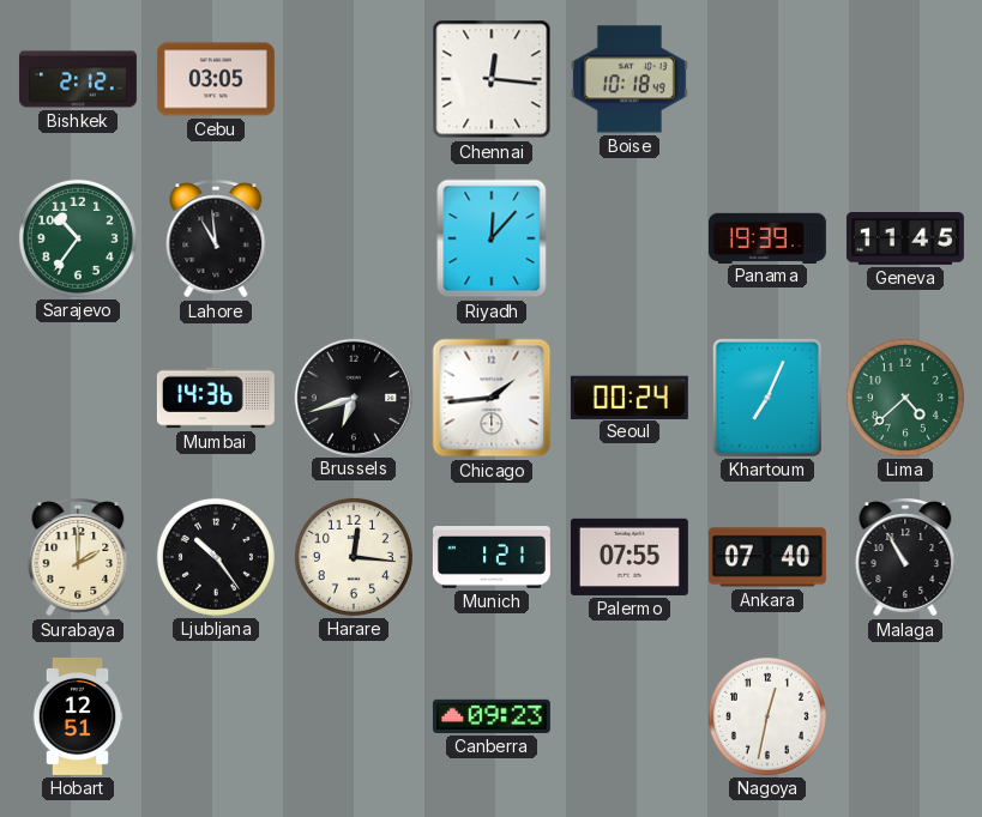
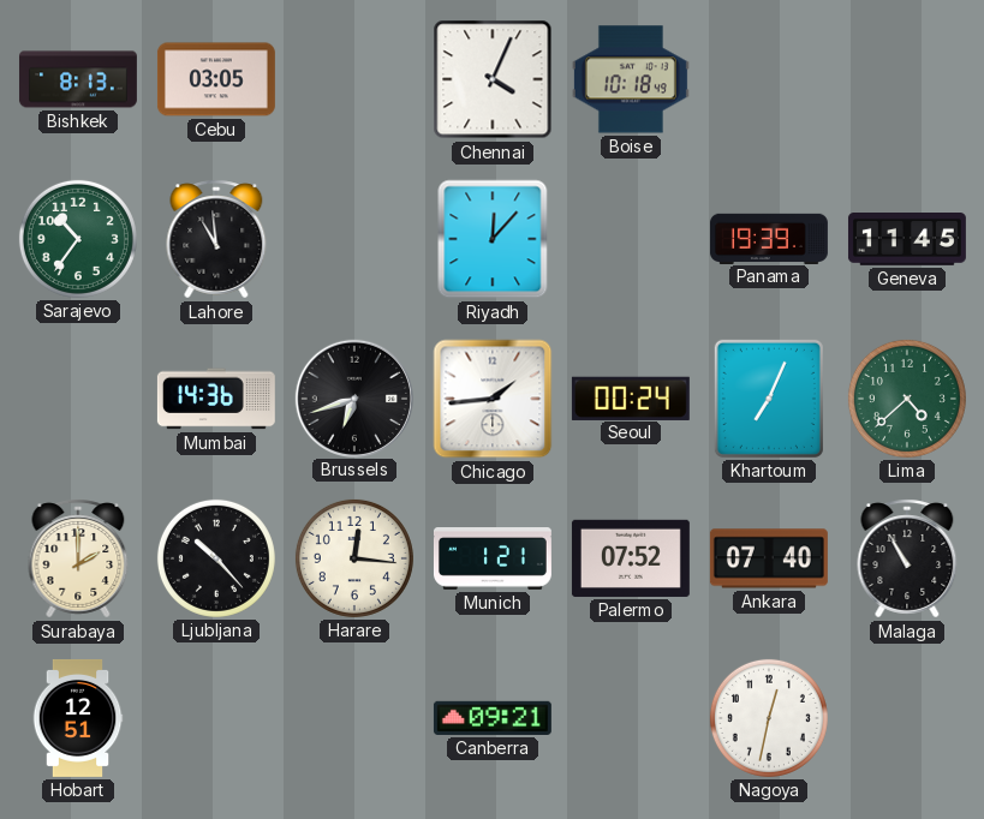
Bishkek: 2:12 -> 8:13 (78, 79)
Chennai: 12:16 -> 4:04 (493, 79)
Ljubljana: 10:24 -> 10:23 (216, 558)
Palermo: 07:55 -> 07:52 (631, 558)
Canberra: 09:23 -> 09:21 (493, 718)
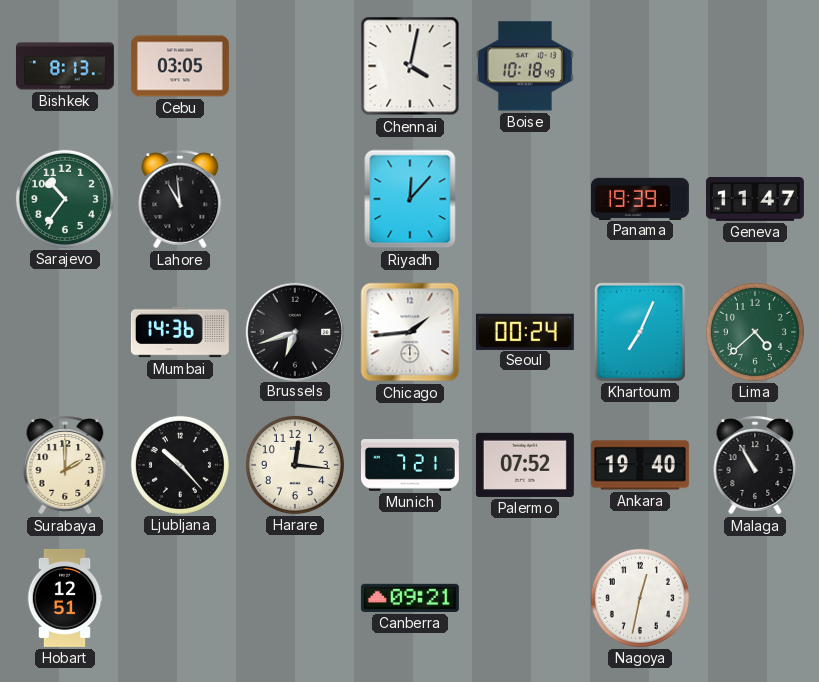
Chennai: 4:04 -> 4:02 (410, 66)
Geneva: 11:45 -> 11:47 (755, 200)
Munich: 1:21 -> 7:21 (410, 466)
Ankara: 07:40 -> 19:40 (640, 465)
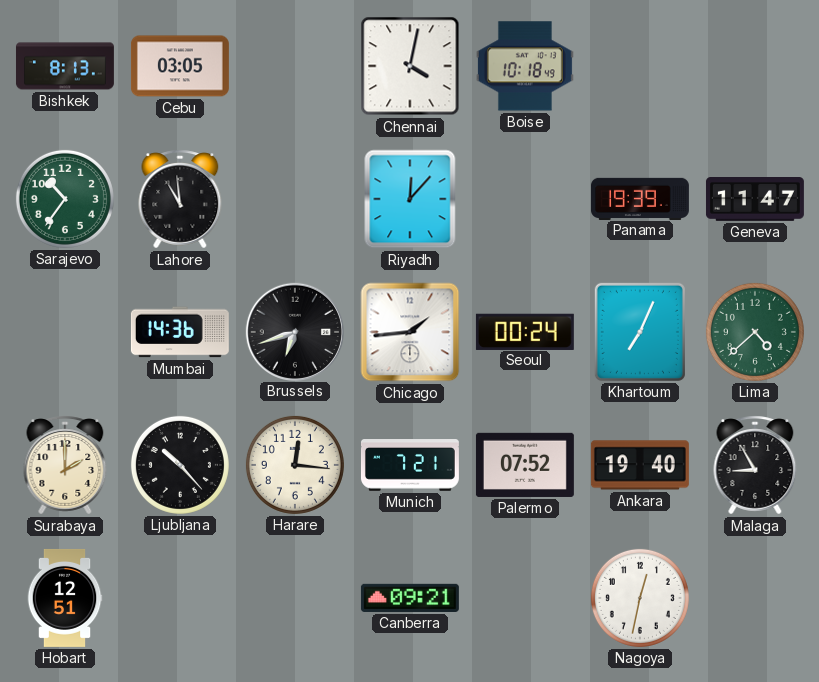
Malaga: 10:55 -> 8:55 (755, 465)
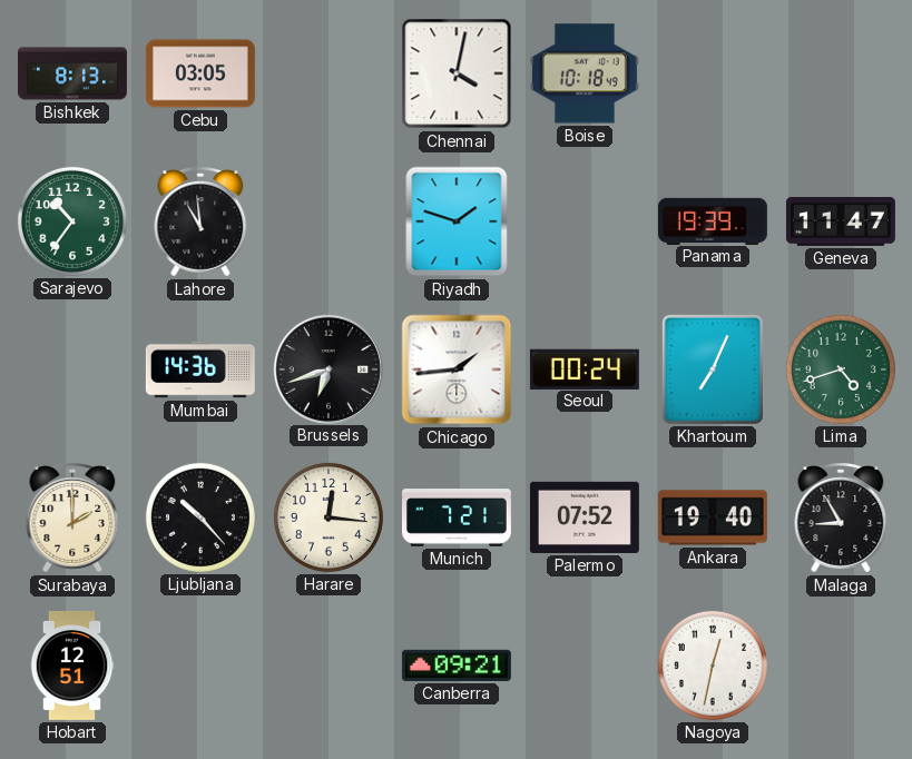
Riyadh: 12:07 -> 1:48 (457, 221)
Lima: 4:38 -> 4:42 (841, 369)
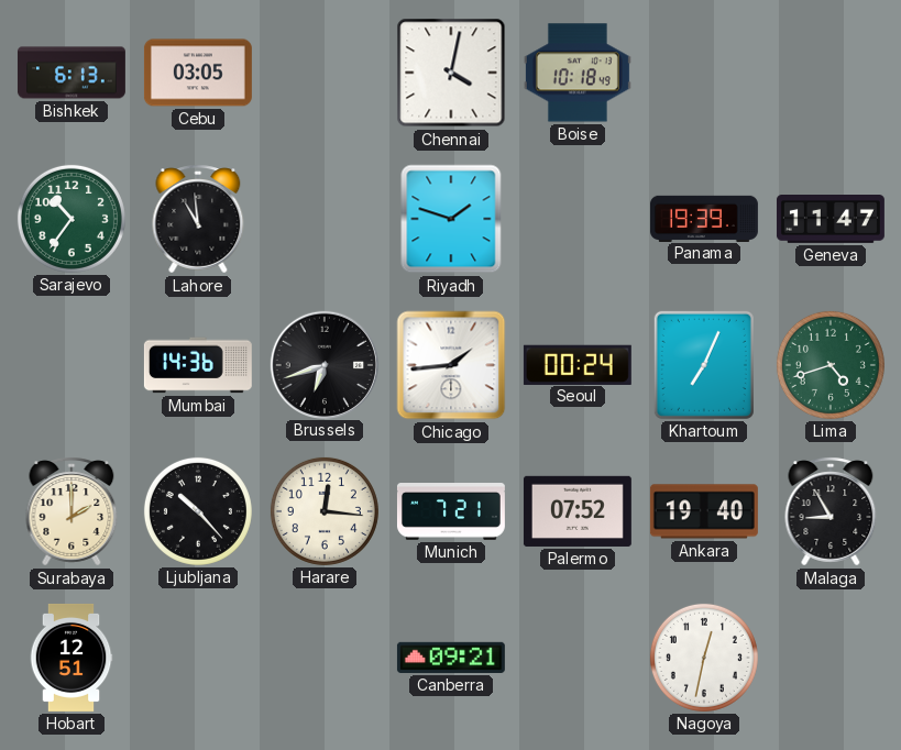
Bishkek: 8:13 -> 6:13 (72, 73)
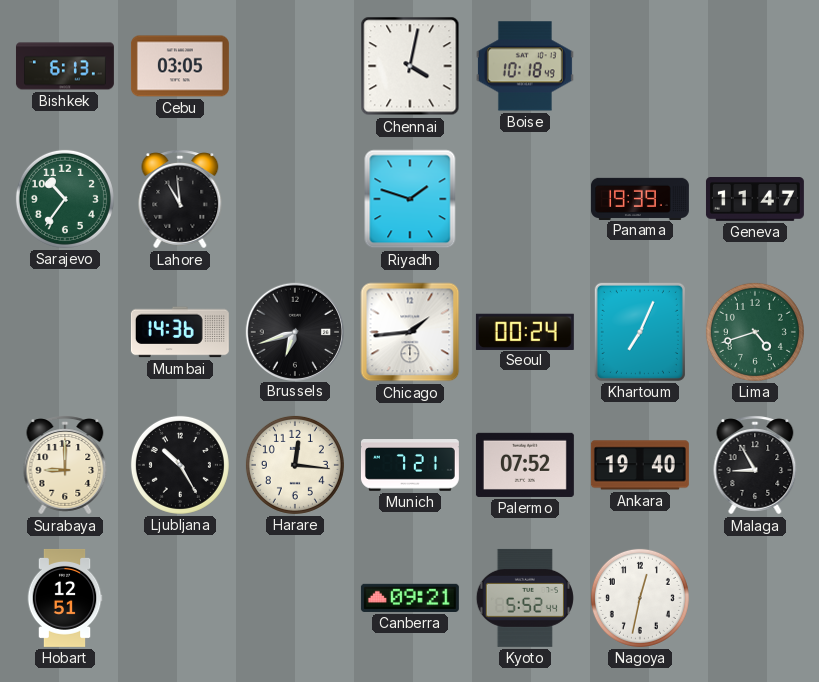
Surabaya: 2:00 -> 9:00 (65, 465)
Ljubljana: 10:23 -> 10:25 (180, 465)
Kyoto: none -> 5:52 (525, 598)
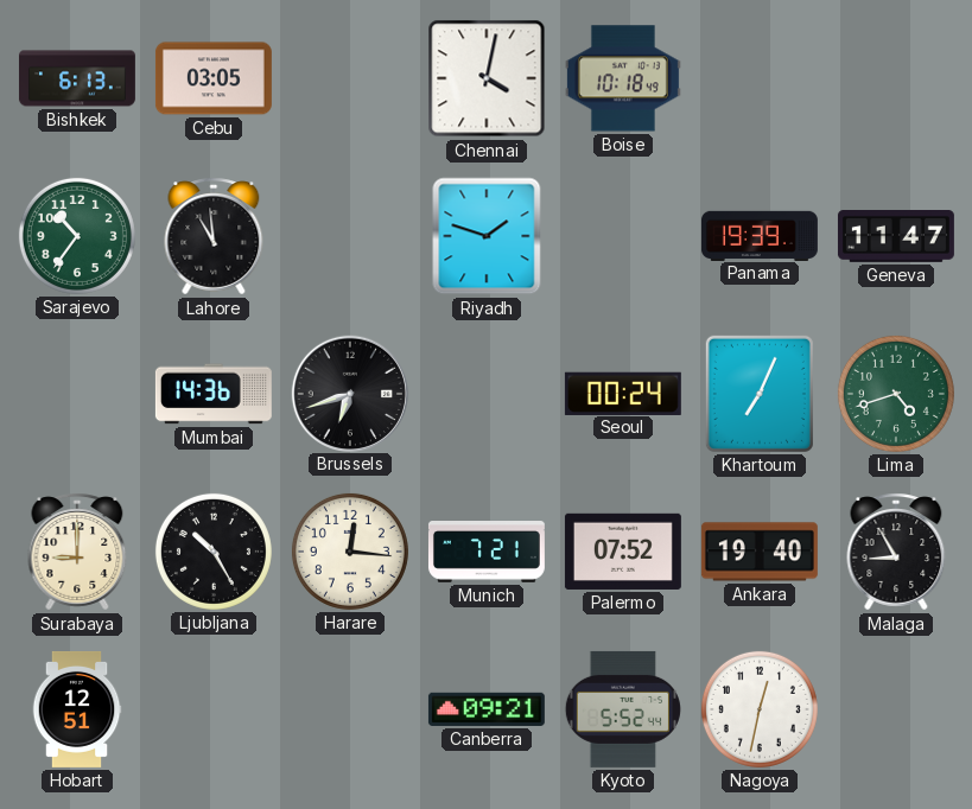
Chicago: 1:44 -> none (410, 332)
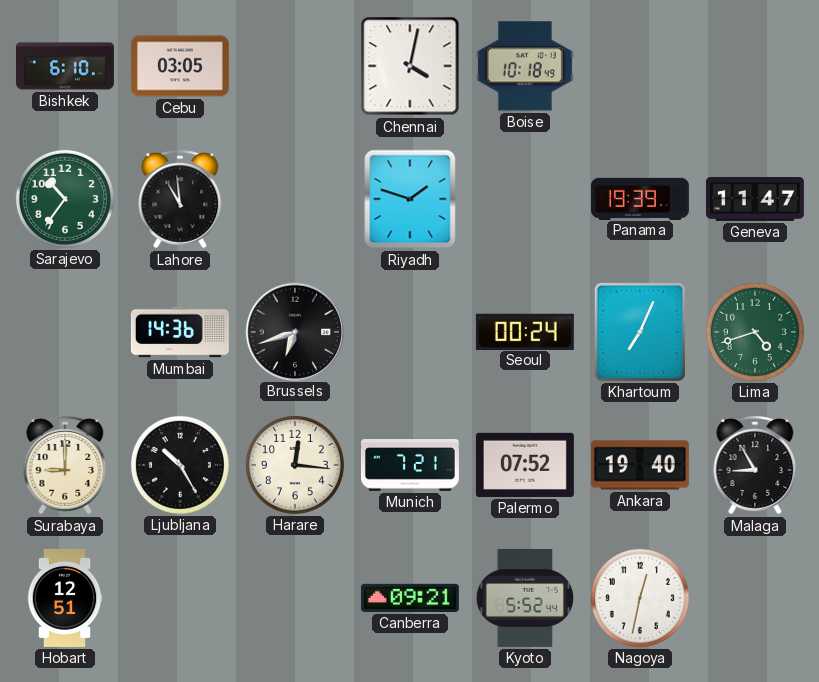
Bishkek: 6:13 -> 6:10 (65, 66)
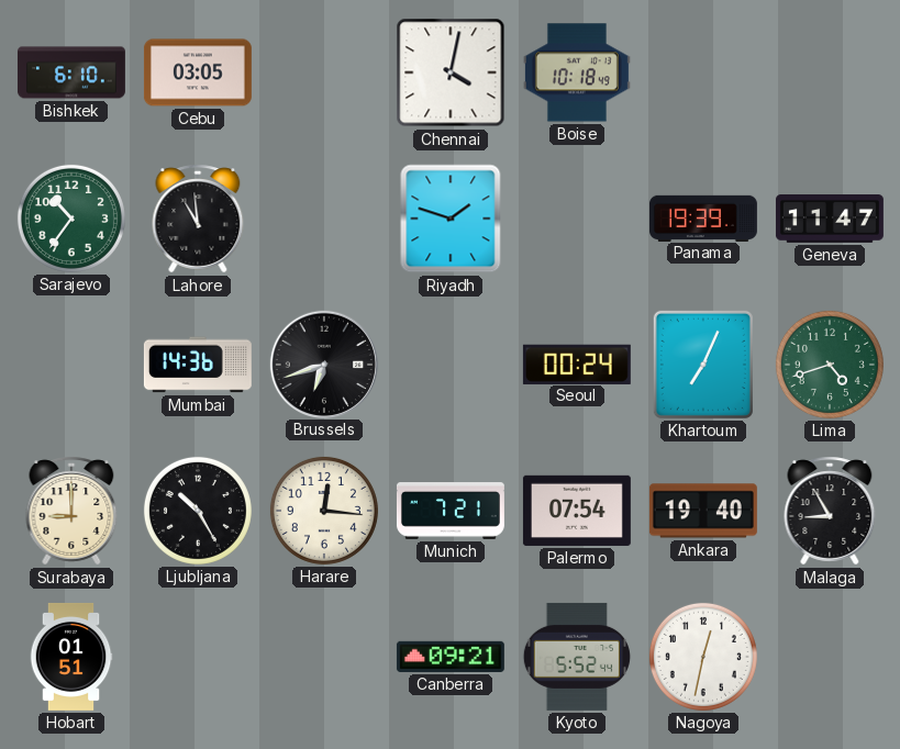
Palermo: 07:52 -> 07:54 (577, 511)
Hobart: 12:51 -> 01:51 (71, 657)
